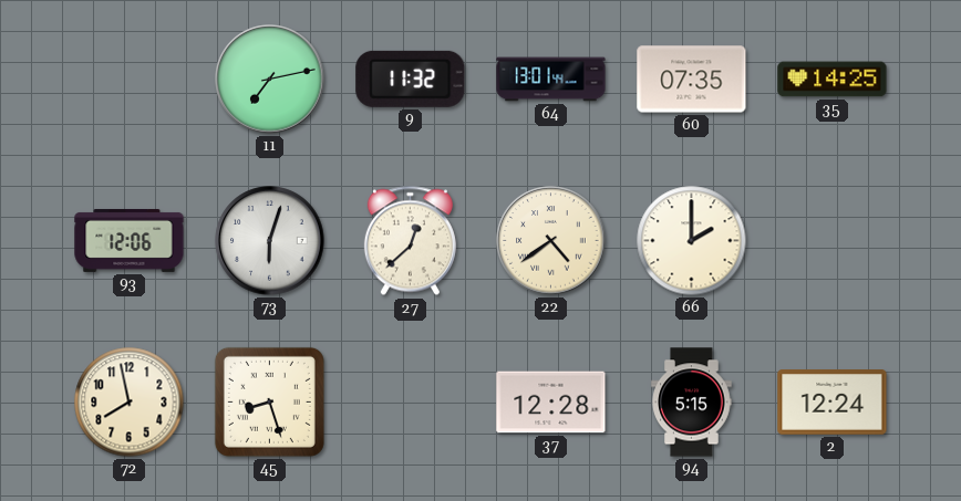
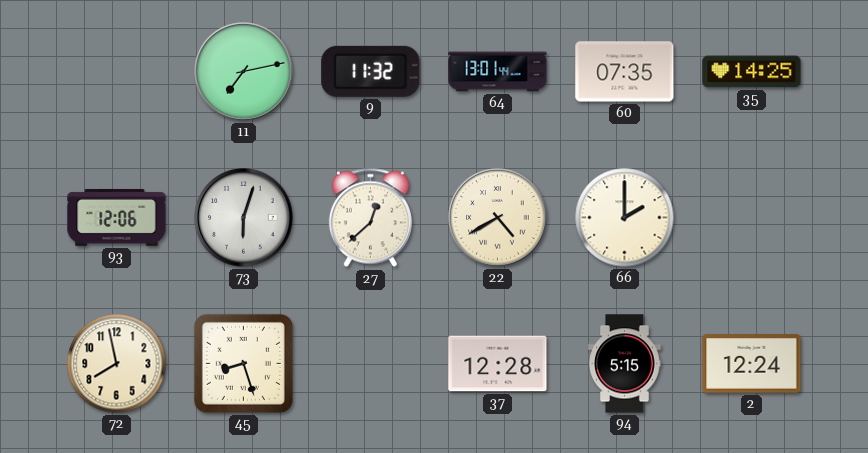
22: 4:39 -> 4:40 (498, 218)
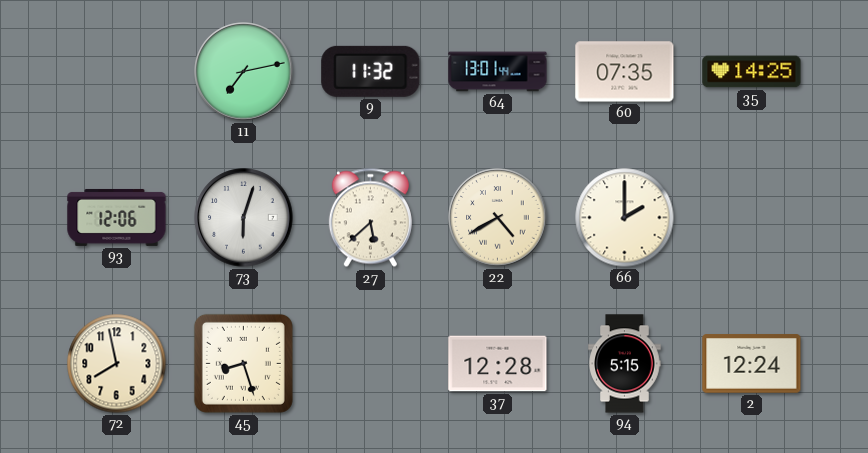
27: 12:38 -> 5:38 (370, 218)
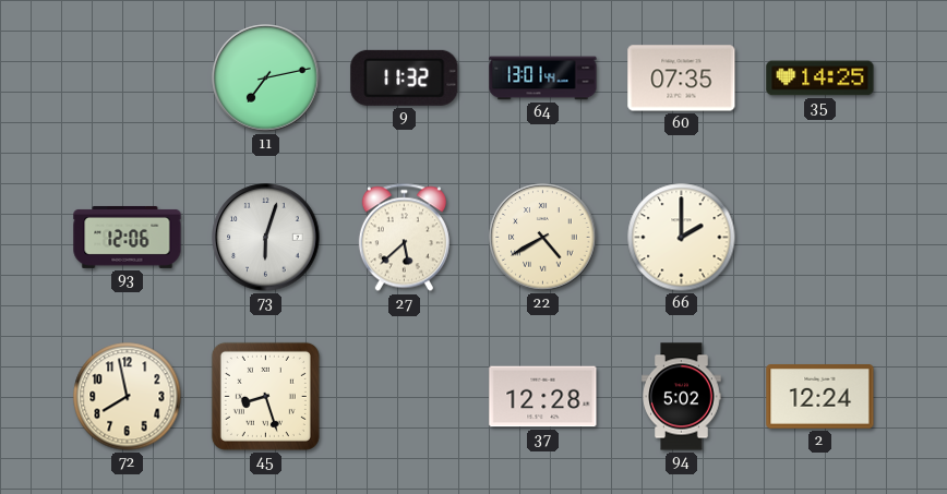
94: 5:15 -> 5:02 (682, 397)
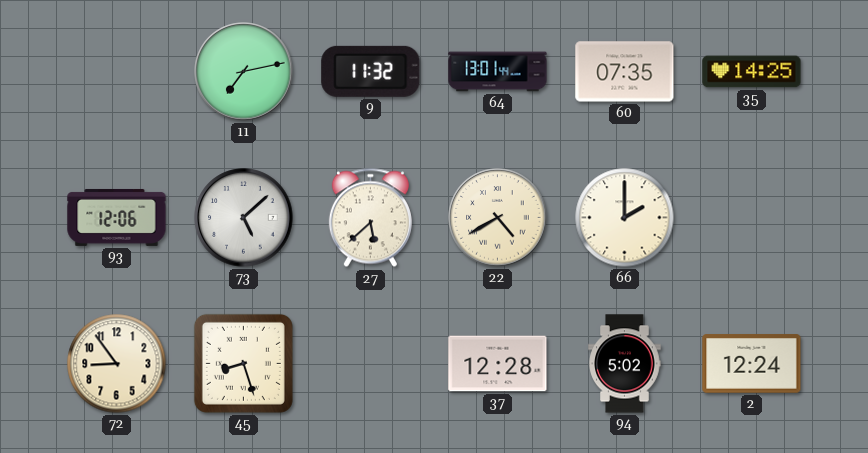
73: 6:03 -> 5:08 (244, 218)
72: 7:58 -> 8:54 (117, 364)
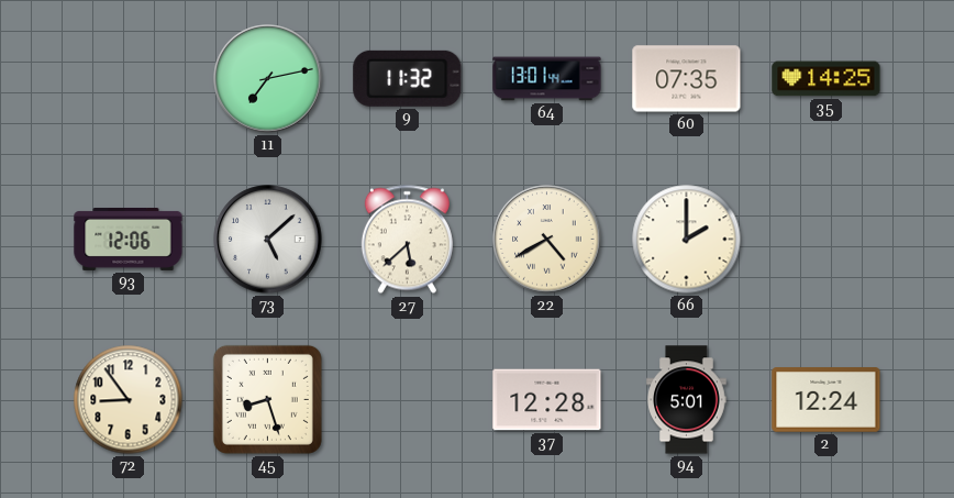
94: 5:02 -> 5:01 (687, 400)
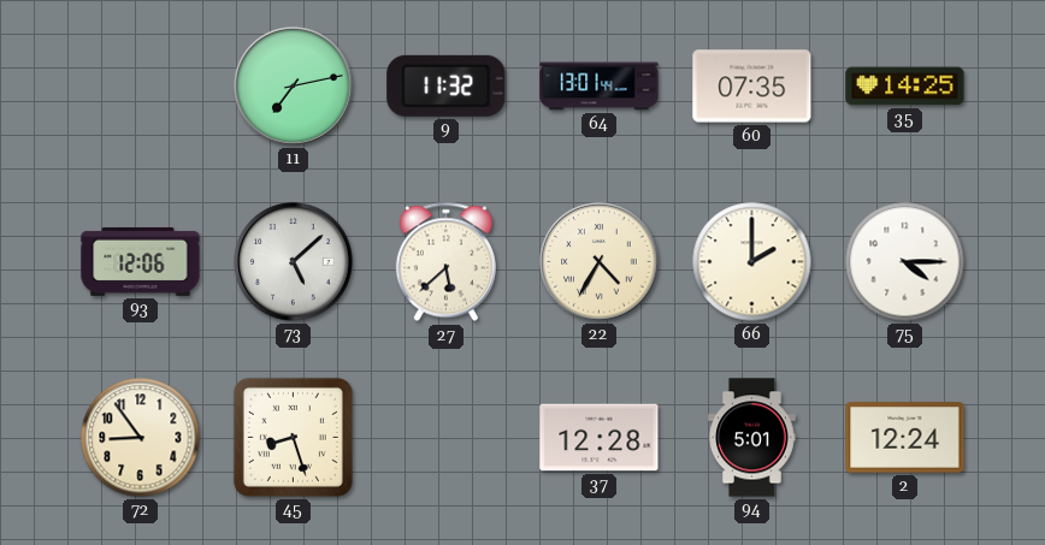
22: 4:40 -> 4:35 (600, 262)
75: none -> 4:15 (905, 262)
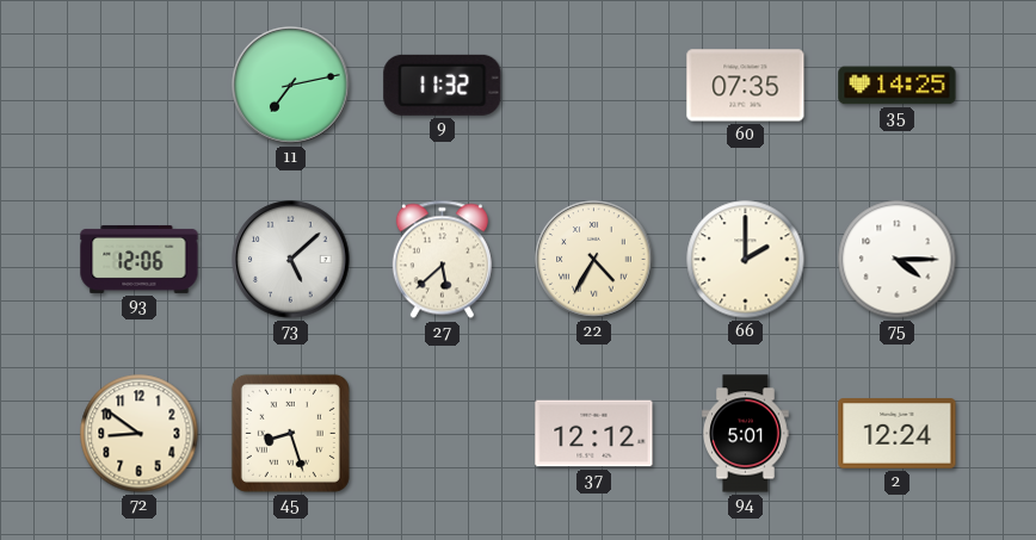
64: 13:01 -> none (600, 87)
72: 8:54 -> 8:51 (140, 434)
37: 12:28 -> 12:12 (594, 434)
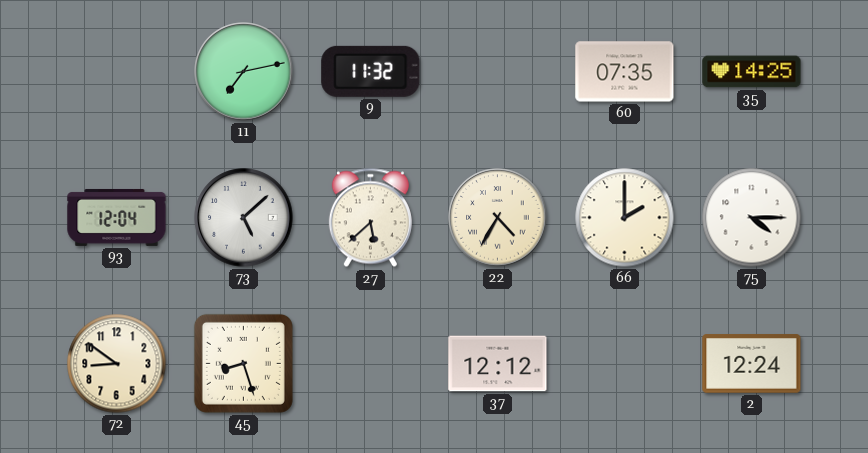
93: 12:06 -> 12:04 (117, 217)
94: 5:01 -> none (746, 434)
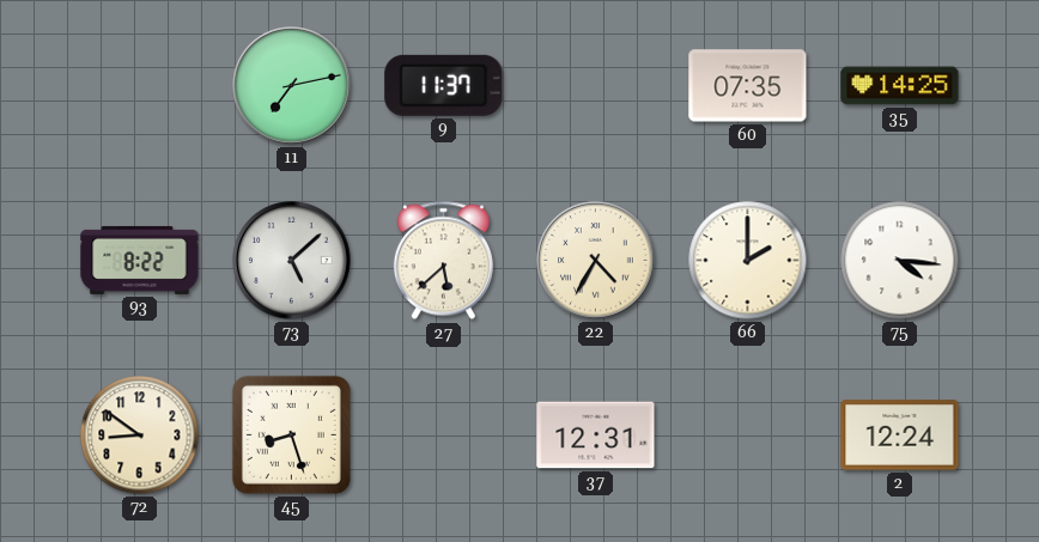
9: 11:32 -> 11:37 (444, 85)
93: 12:04 -> 8:22 (140, 260)
75: 4:15 -> 4:16 (900, 261)
37: 12:12 -> 12:31 (596, 436)
